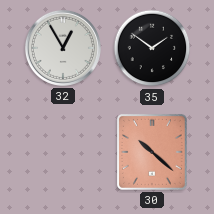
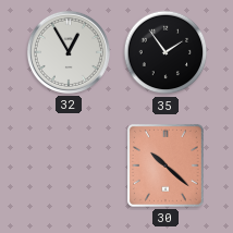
35: 1:51 -> 1:54 (165, 52)
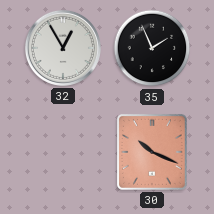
35: 1:54 -> 1:56 (152, 48)
30: 10:22 -> 10:19 (152, 152)
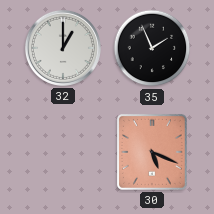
32: 12:55 -> 1:00 (63, 48)
30: 10:19 -> 5:19 (152, 152)
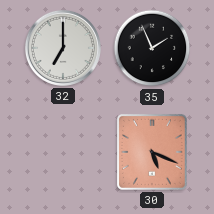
32: 1:00 -> 7:00 (63, 48)
